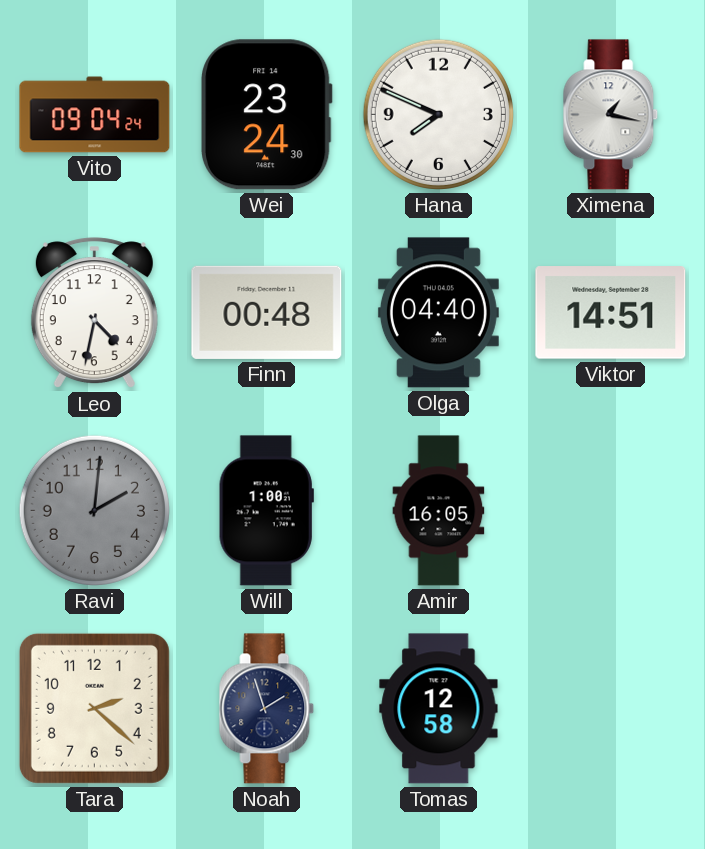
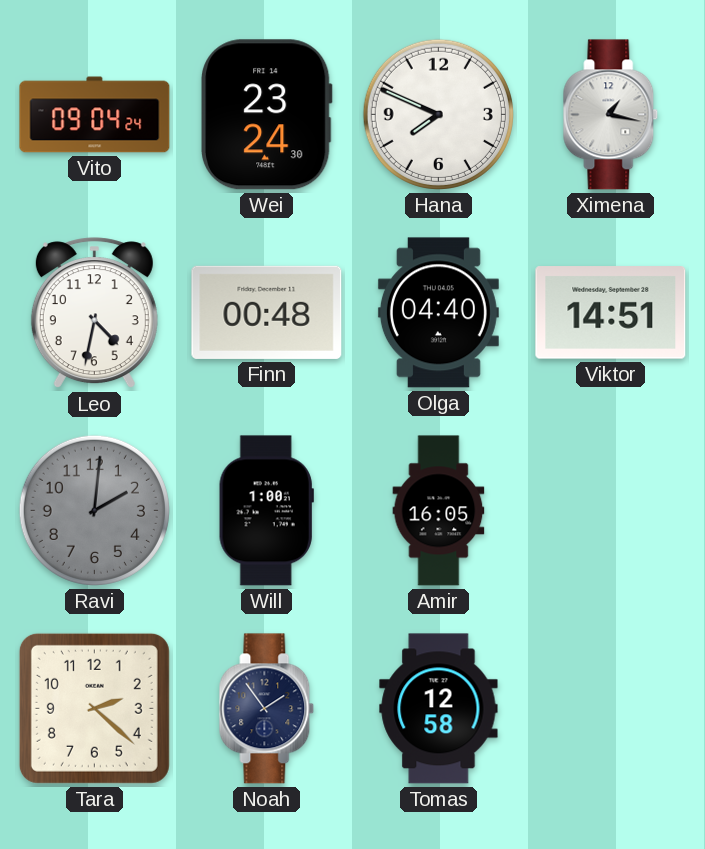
Noah: 1:57 -> 1:54 (267, 709)
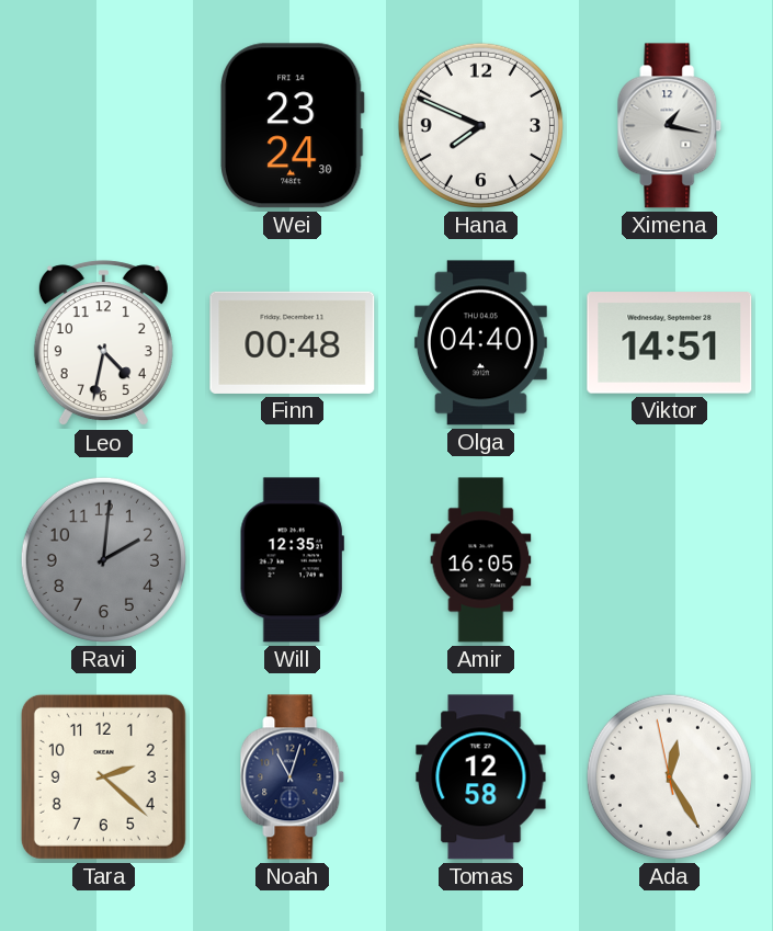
Vito: 09:04 -> none (95, 115)
Will: 1:00 -> 12:35 (292, 560)
Noah: 1:54 -> 11:03 (293, 777)
Ada: none -> 12:24 (669, 776)
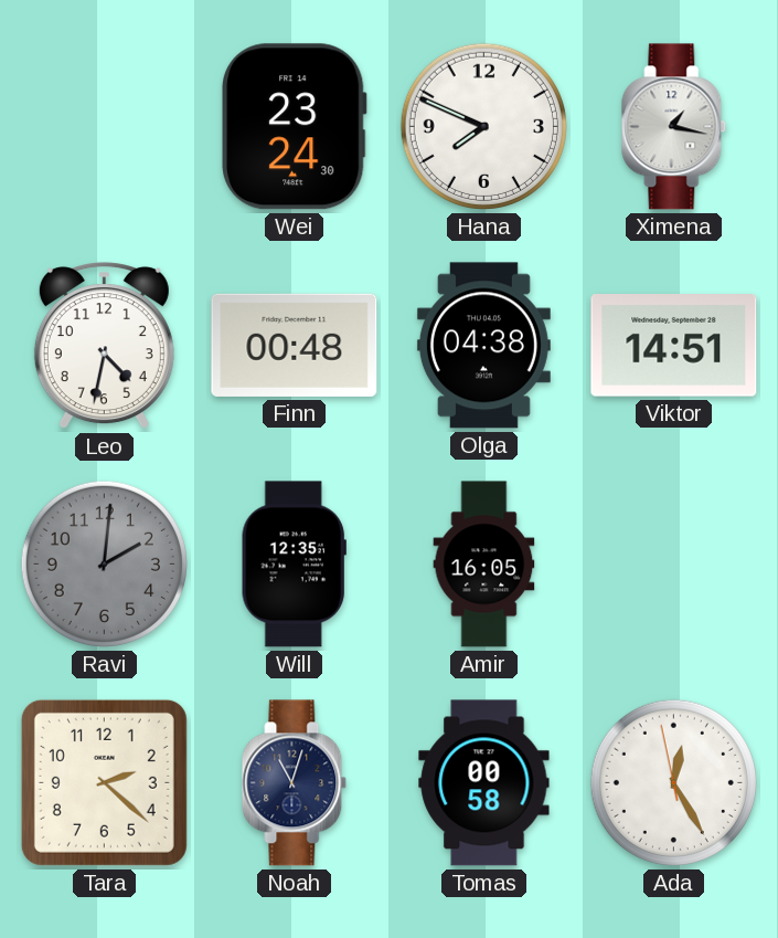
Olga: 04:40 -> 04:38 (483, 346)
Tomas: 12:58 -> 00:58 (484, 783)
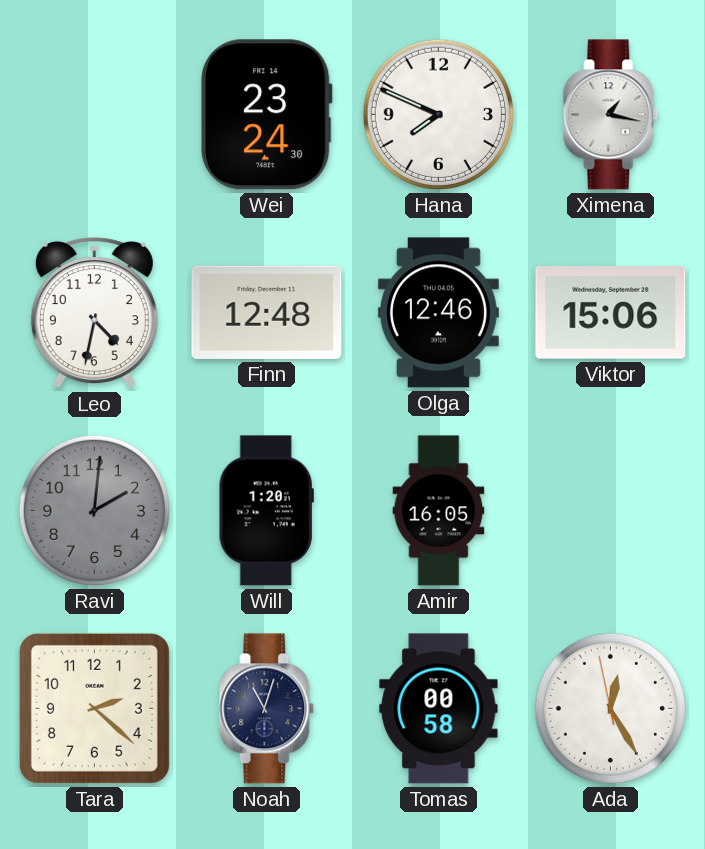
Finn: 00:48 -> 12:48 (267, 312)
Olga: 04:38 -> 12:46 (438, 313)
Viktor: 14:51 -> 15:06 (611, 313)
Will: 12:35 -> 1:20 (266, 511)
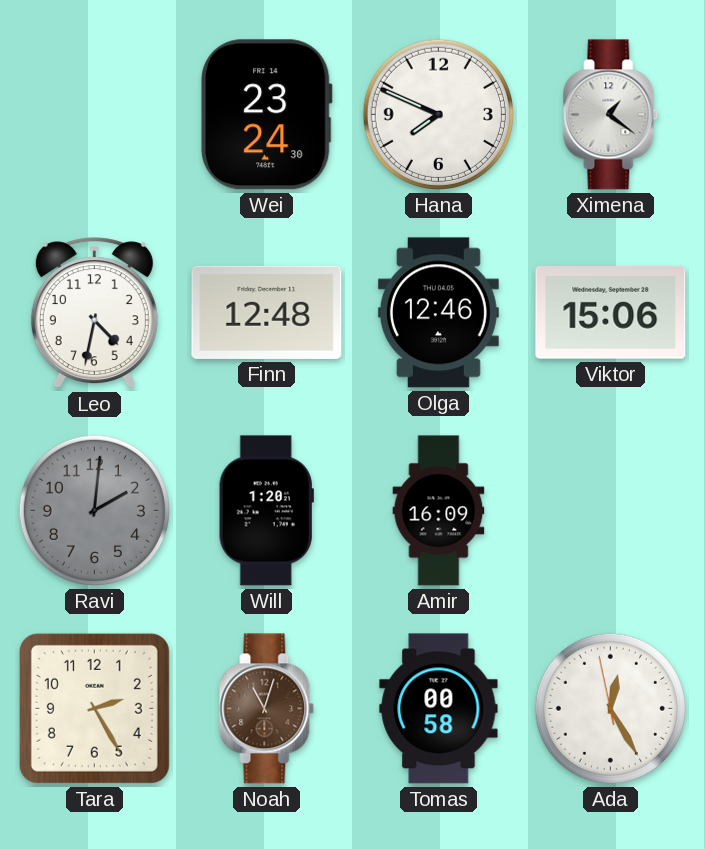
Ximena: 1:17 -> 1:21 (611, 115)
Amir: 16:05 -> 16:09 (439, 511)
Tara: 2:22 -> 2:25 (94, 708)
Noah dial: navy -> brown (267, 709)
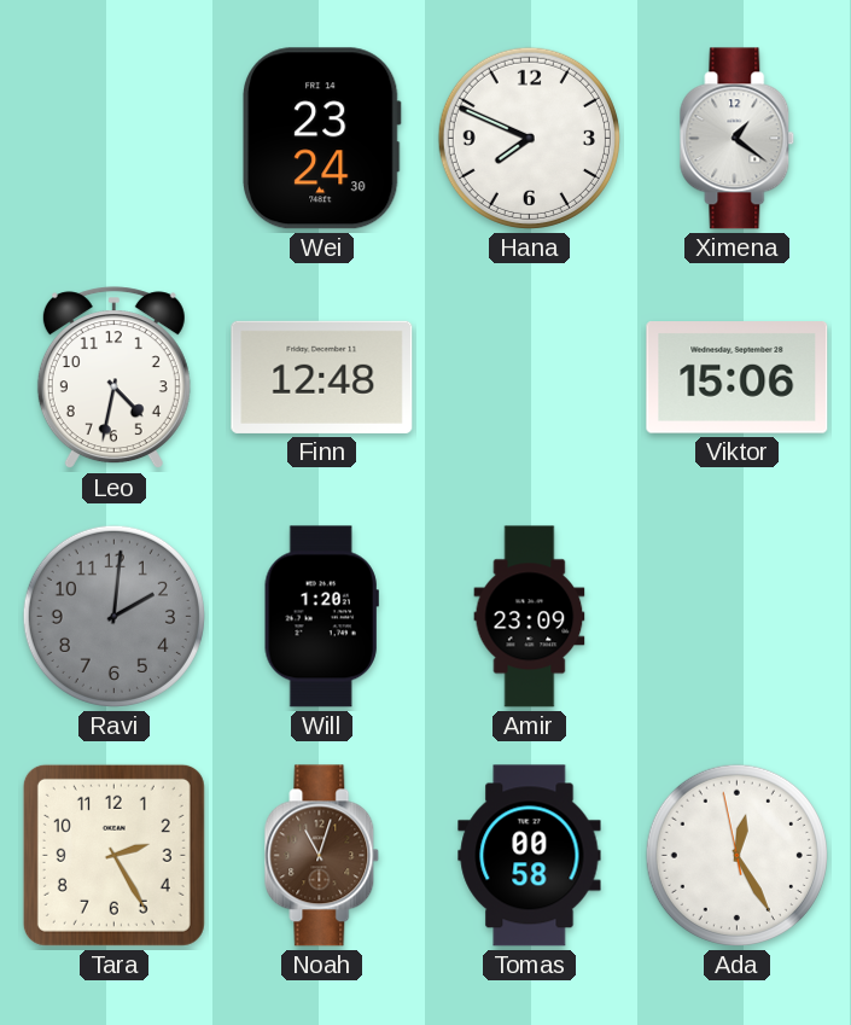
Olga: 12:46 -> none (438, 313)
Amir: 16:09 -> 23:09 (530, 617)
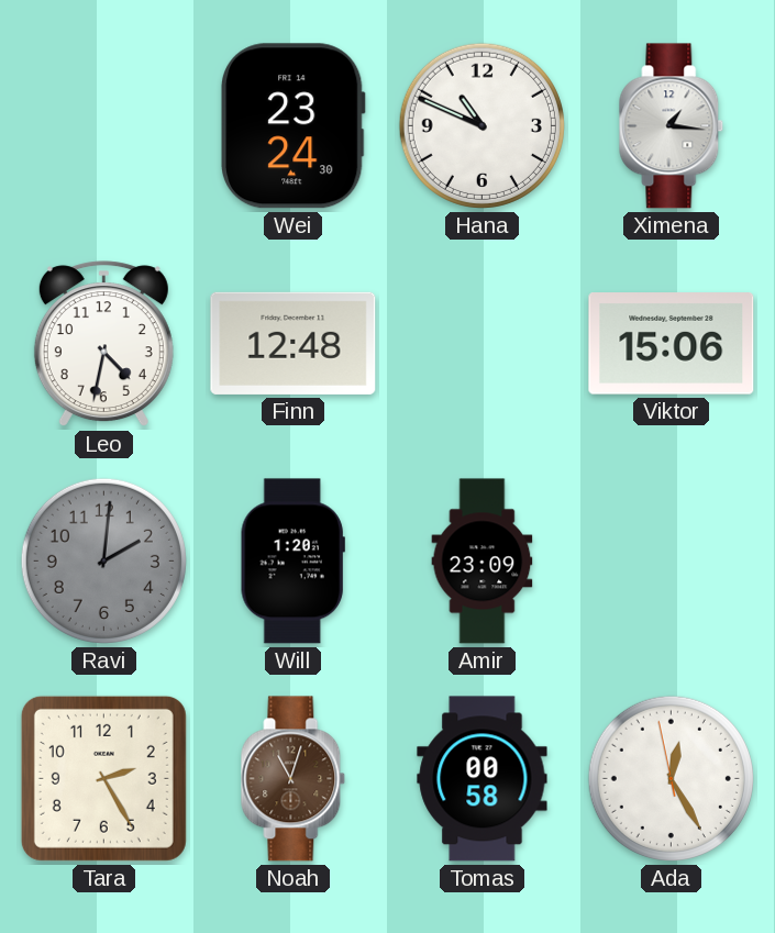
Hana: 7:49 -> 10:49 (481, 125)
Ximena: 1:21 -> 1:16 (672, 126)
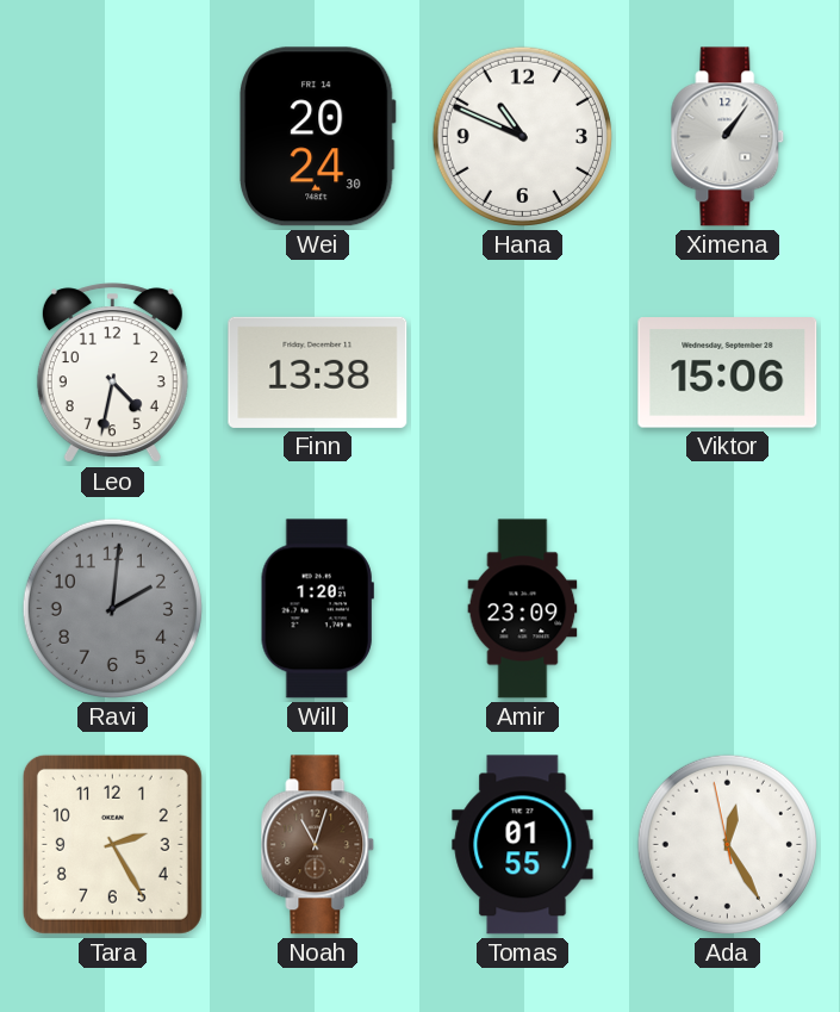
Wei: 23:24 -> 20:24 (318, 137)
Ximena: 1:16 -> 1:06 (728, 137)
Finn: 12:48 -> 13:38 (318, 372)
Tomas: 00:58 -> 01:55 (523, 845)
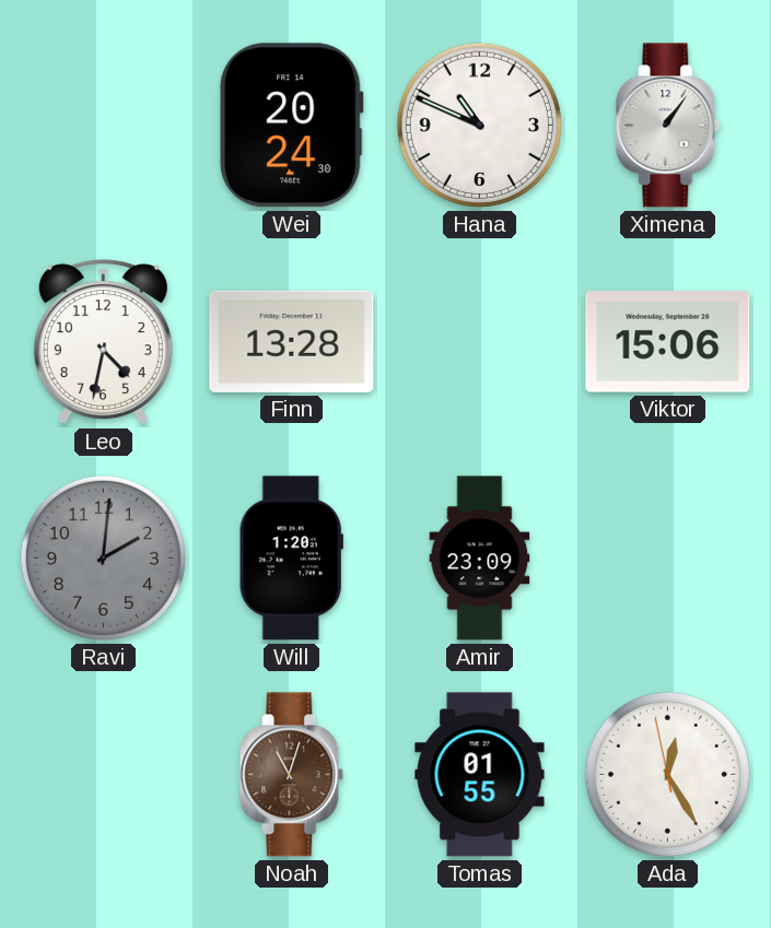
Finn: 13:38 -> 13:28 (292, 341)
Tara: 2:25 -> none (112, 844)
